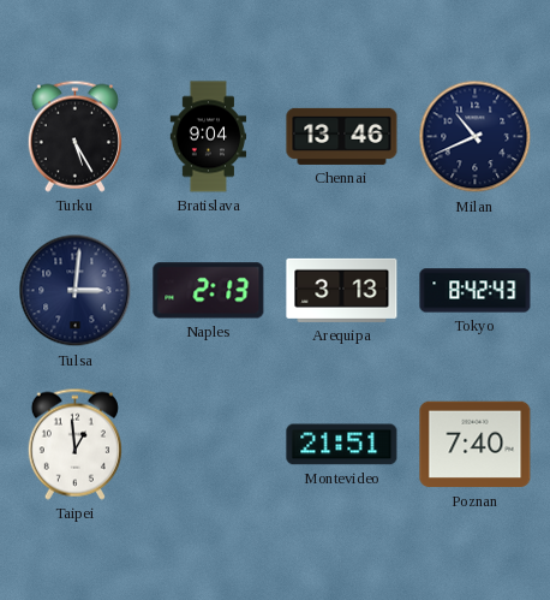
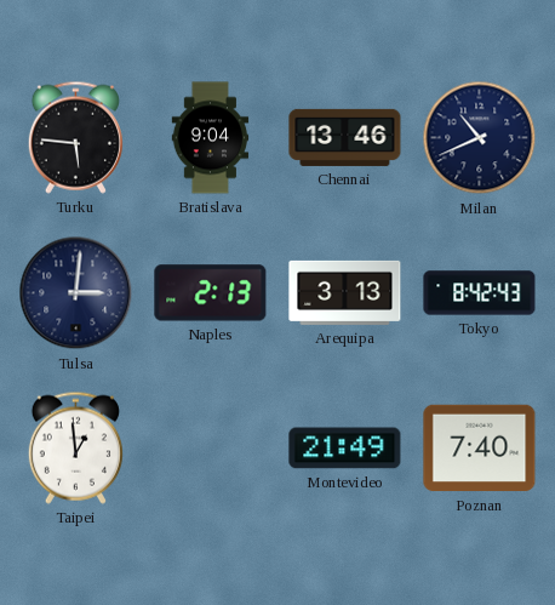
Turku: 5:25 -> 5:46 (75, 137)
Montevideo: 21:51 -> 21:49 (345, 449)
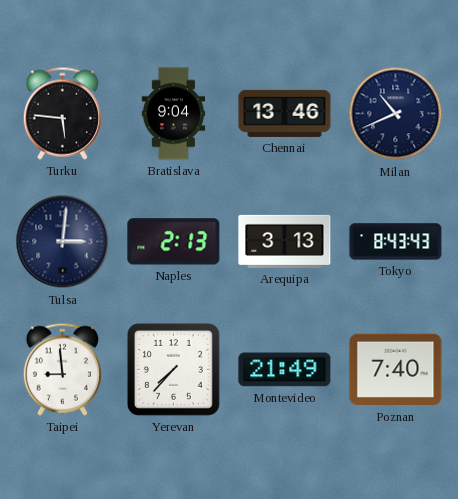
Tokyo: 8:42 -> 8:43 (396, 242)
Taipei: 12:59 -> 8:59 (62, 369)
Yerevan: none -> 7:37 (173, 369)
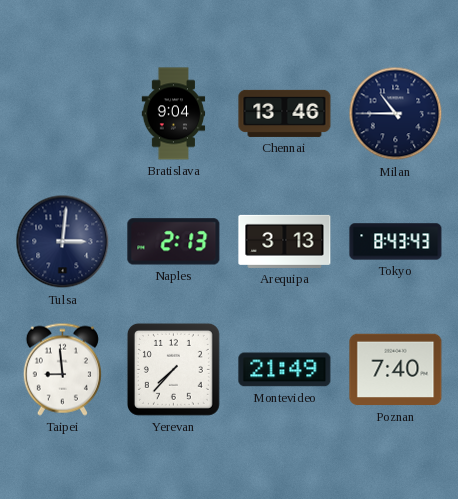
Turku: 5:46 -> none (62, 113)
Milan: 10:41 -> 10:45 (396, 114)
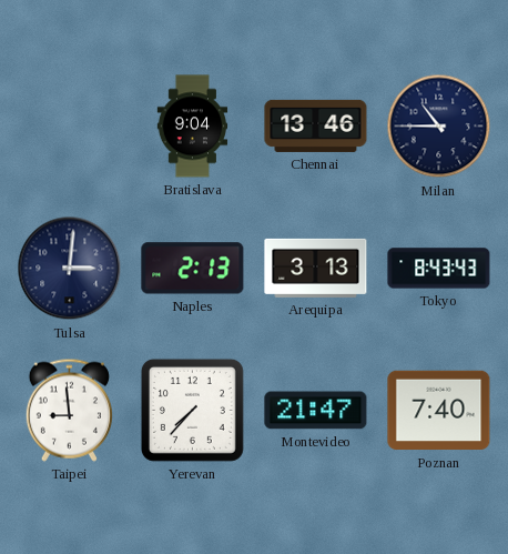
Montevideo: 21:49 -> 21:47 (316, 411)
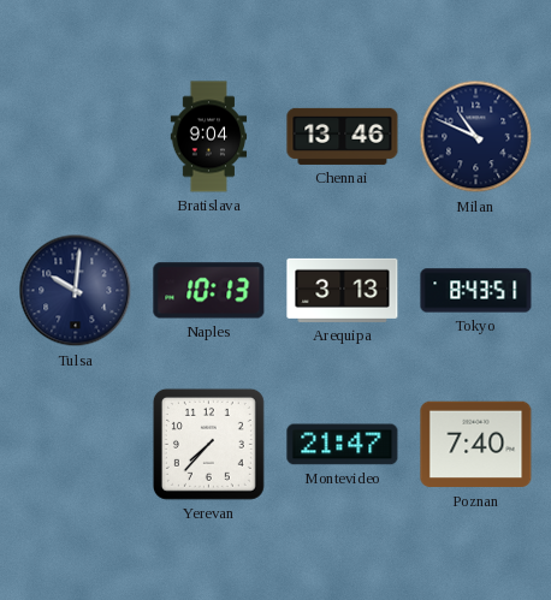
Milan: 10:45 -> 10:49 (476, 137)
Tulsa: 3:01 -> 10:01 (76, 291)
Naples: 2:13 -> 10:13 (209, 291)
Tokyo: 8:43:43 -> 8:43:51 (476, 291)
Taipei: 8:59 -> none (69, 410)
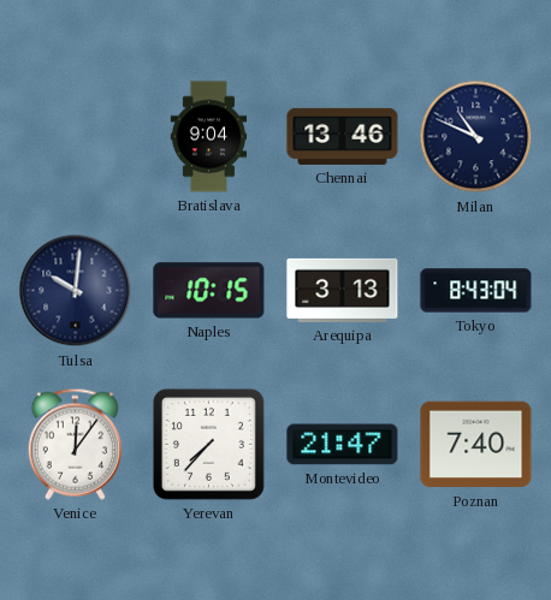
Naples: 10:13 -> 10:15 (209, 291)
Tokyo: 8:43:51 -> 8:43:04 (476, 291)
Venice: none -> 12:06 (75, 444)
